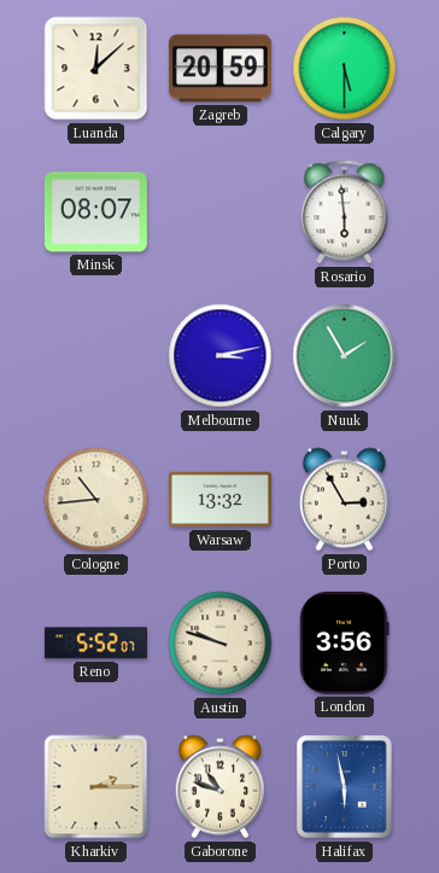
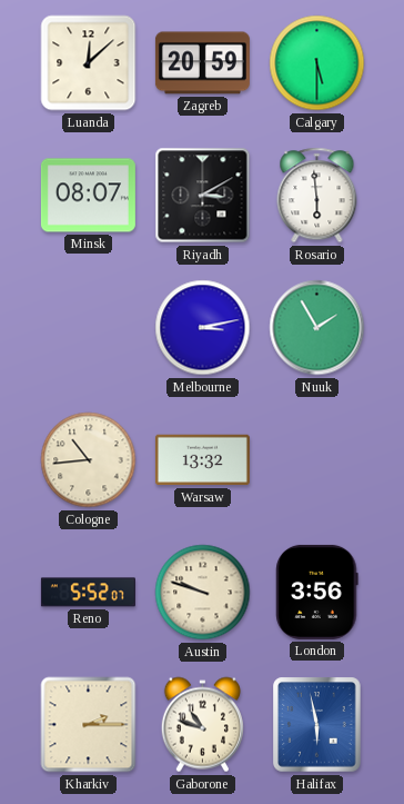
Riyadh: none -> 3:10 (203, 196)
Porto: 2:55 -> none (344, 500)
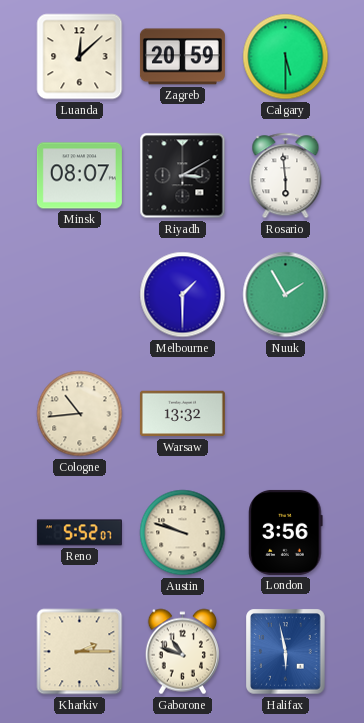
Melbourne: 3:13 -> 1:30 (183, 295)
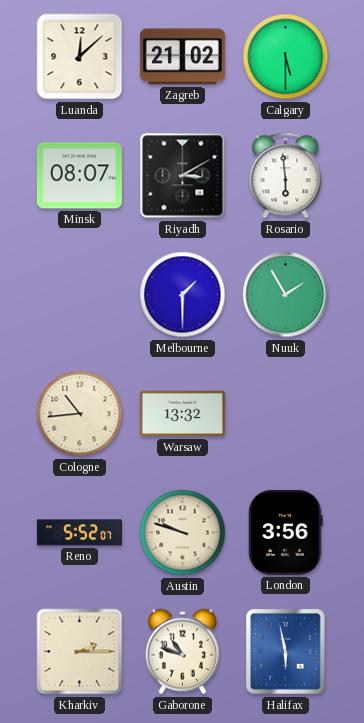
Zagreb: 20:59 -> 21:02 (182, 57)
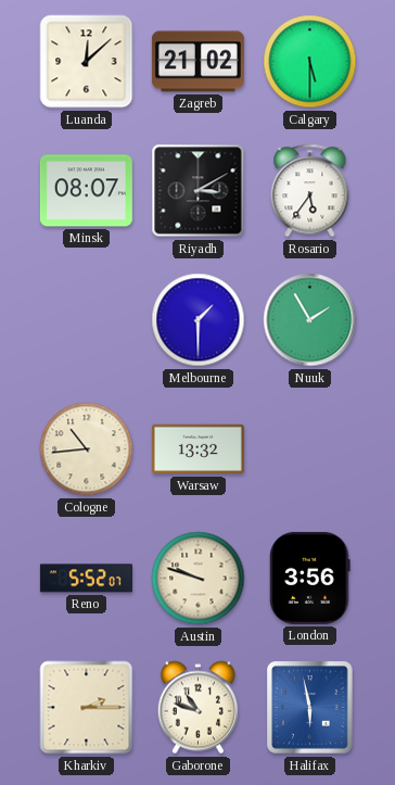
Rosario: 5:59 -> 5:36 (310, 191)
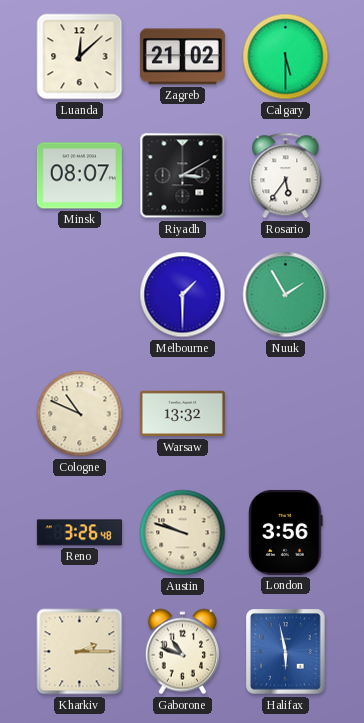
Cologne: 10:44 -> 10:49 (80, 414)
Reno: 5:52 -> 3:26 (79, 533)
